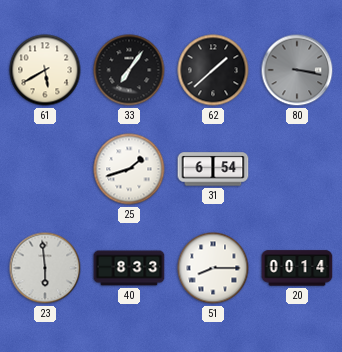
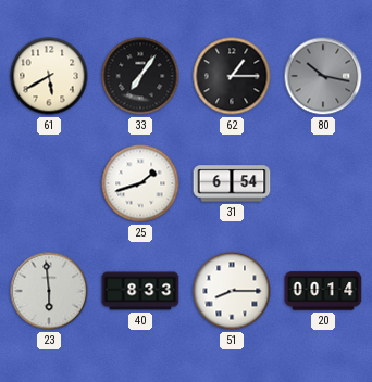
62: 1:38 -> 1:15 (232, 76)
80: 3:17 -> 10:17 (323, 76)
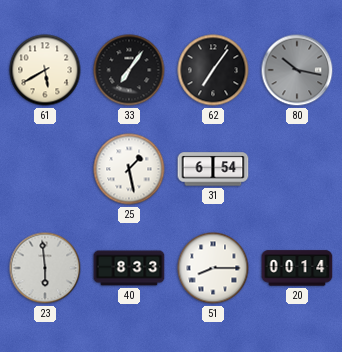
62: 1:15 -> 7:06 (213, 70)
25: 1:42 -> 1:28 (129, 169)
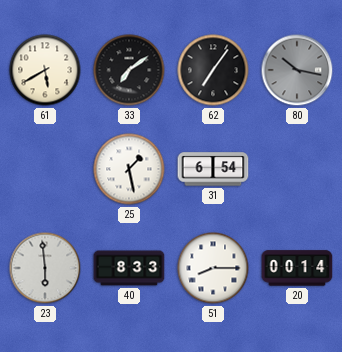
33: 7:06 -> 7:09 (129, 70)
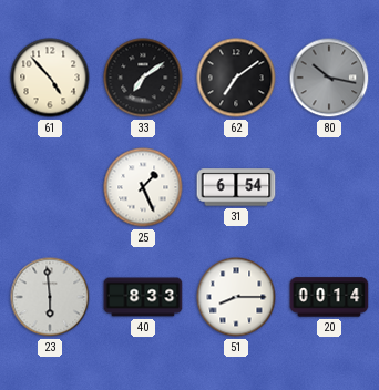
61: 5:40 -> 4:53 (50, 78)
62: 7:06 -> 7:09 (236, 78)
25: 1:28 -> 1:26 (143, 187)
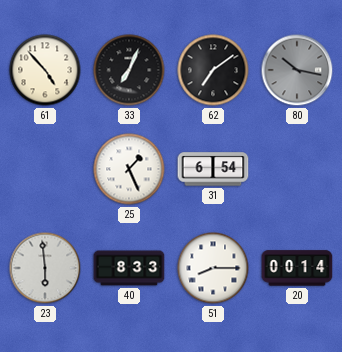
33: 7:09 -> 7:04 (129, 70)
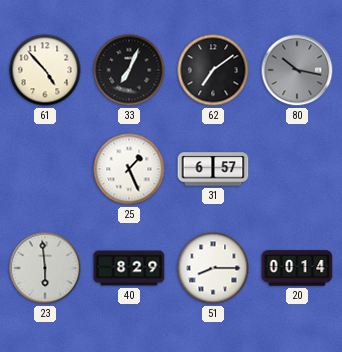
31: 6:54 -> 6:57 (213, 169)
40: 8:33 -> 8:29 (129, 268)
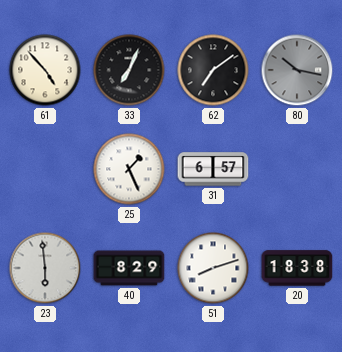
51: 8:15 -> 8:12 (213, 268)
20: 00:14 -> 18:38 (297, 268)
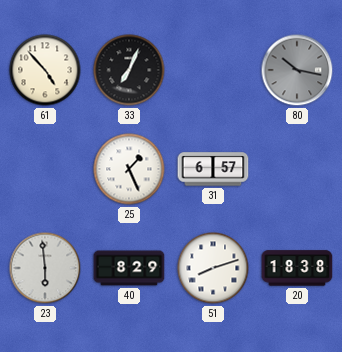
62: 7:09 -> none (213, 70)
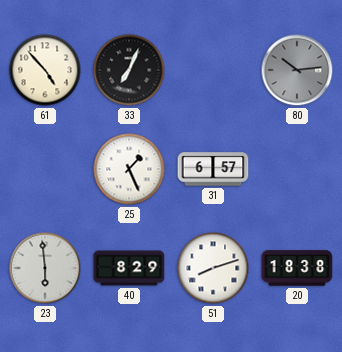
80: 10:17 -> 10:14 (297, 70)
